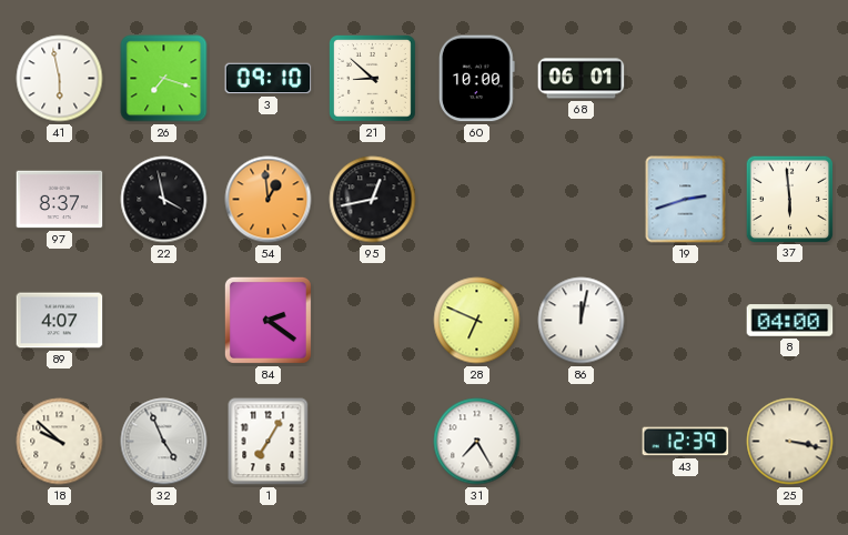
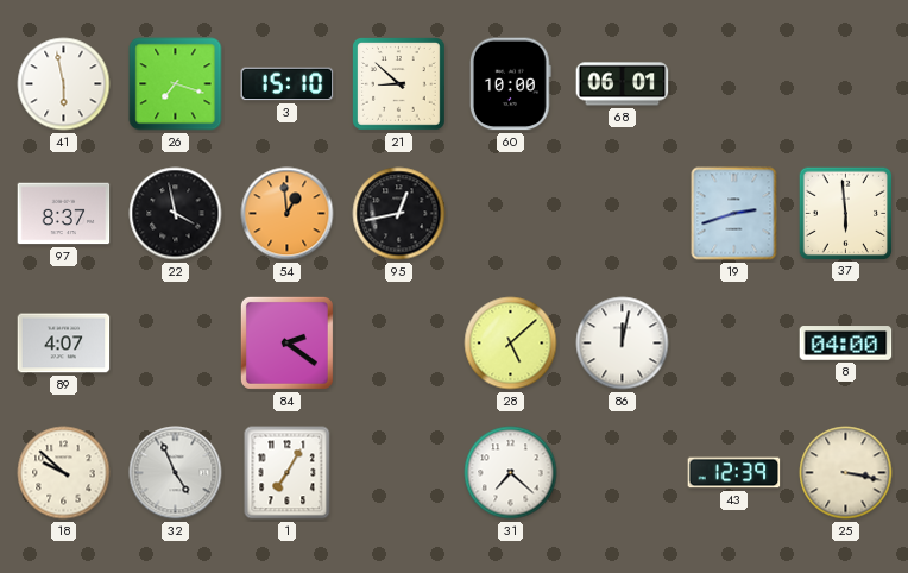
3: 09:10 -> 15:10 (288, 84)
28: 6:49 -> 5:08 (511, 344)
31: 7:25 -> 7:22 (511, 473)
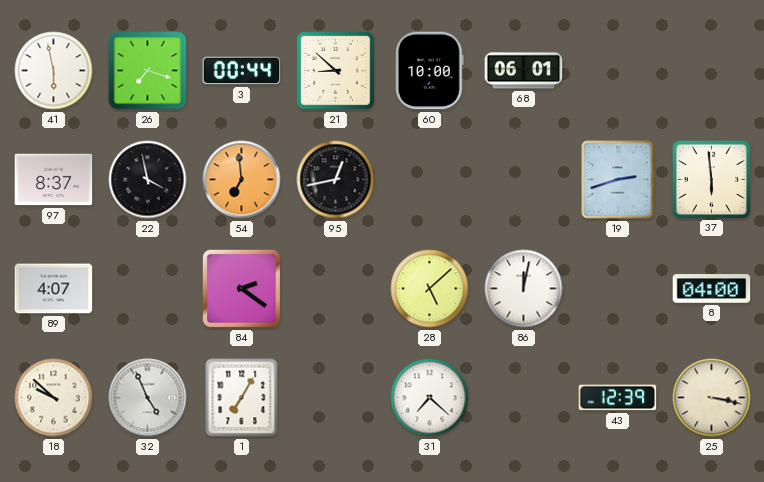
3: 15:10 -> 00:44 (242, 71)
54: 12:59 -> 6:59 (242, 180)
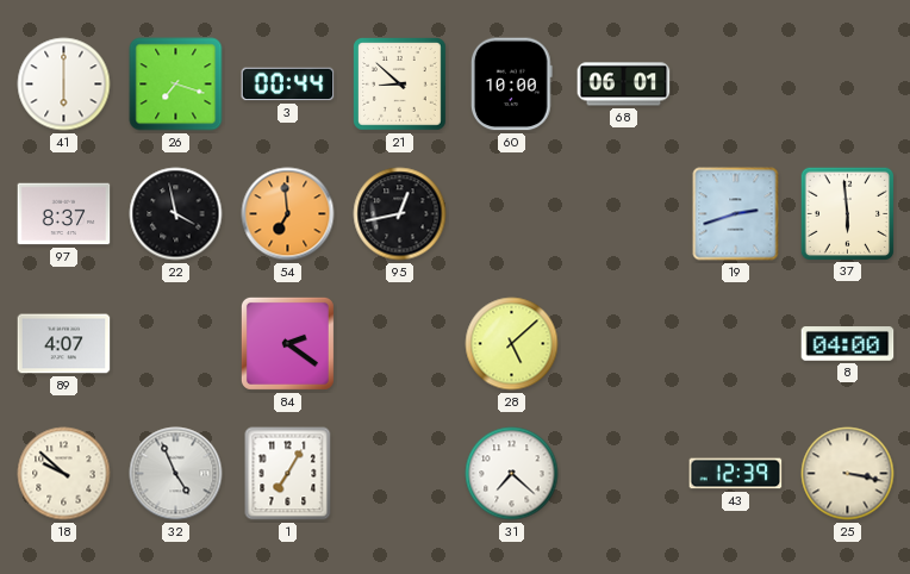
41: 5:58 -> 6:00 (64, 85)
86: 12:02 -> none (524, 289)
